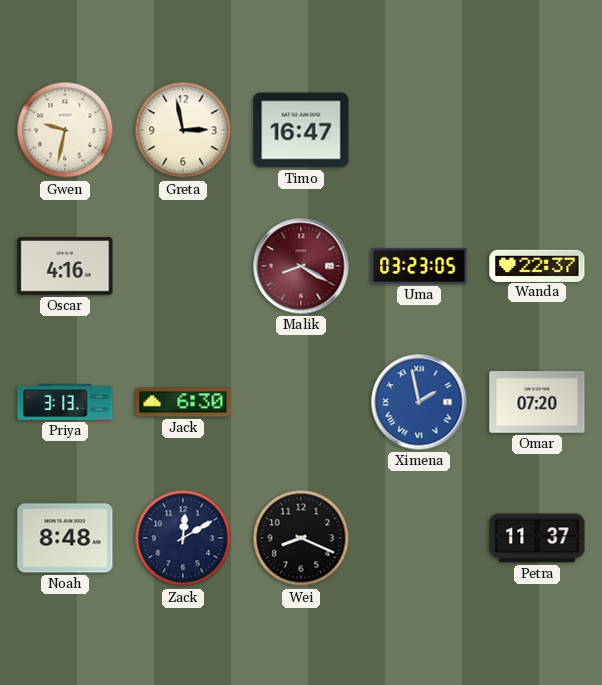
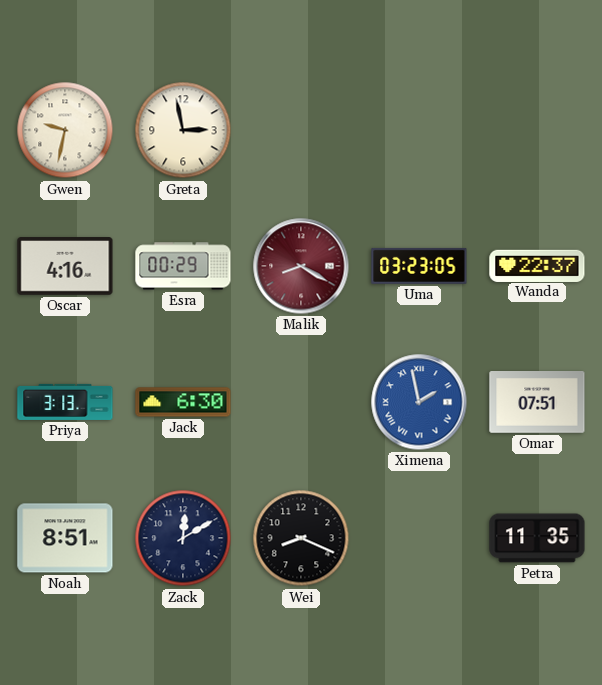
Timo: 16:47 -> none (301, 130)
Esra: none -> 00:29 (183, 266)
Omar: 07:20 -> 07:51 (537, 403)
Noah: 8:48 -> 8:51 (65, 538)
Petra: 11:37 -> 11:35 (537, 538)
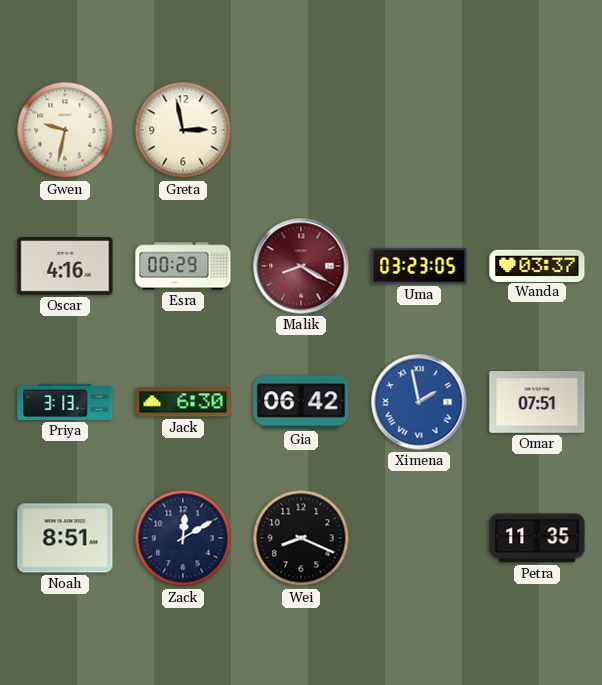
Wanda: 22:37 -> 03:37 (537, 265)
Gia: none -> 06:42 (301, 402)
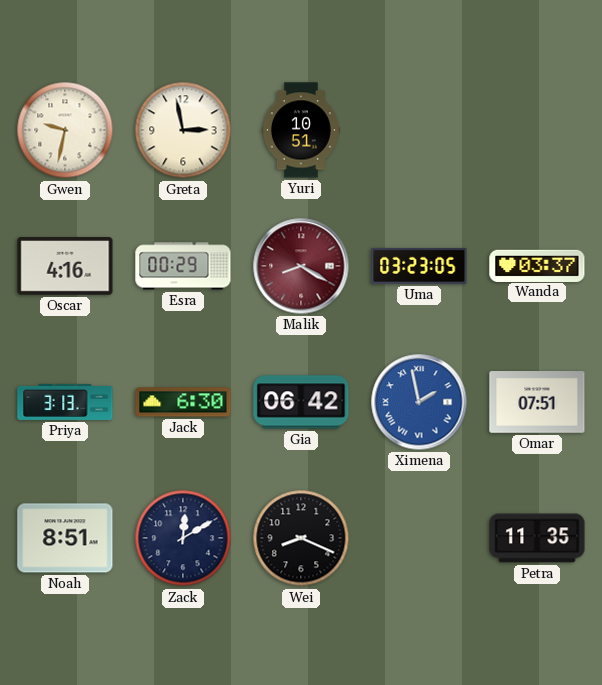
Yuri: none -> 10:51 (301, 130)
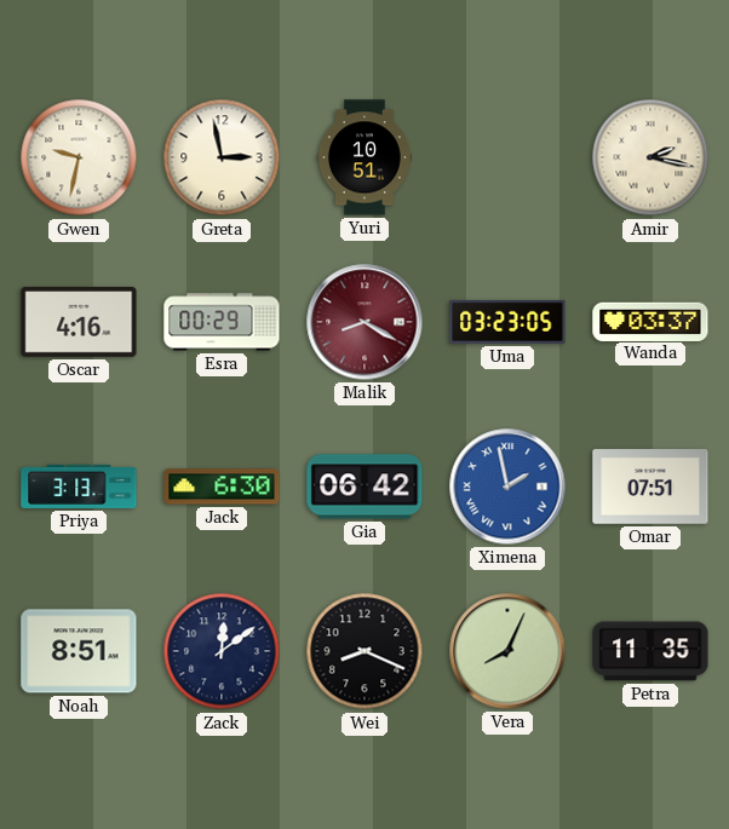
Amir: none -> 2:17 (650, 157)
Zack: 12:10 -> 12:09 (222, 651)
Vera: none -> 8:04 (507, 651)
